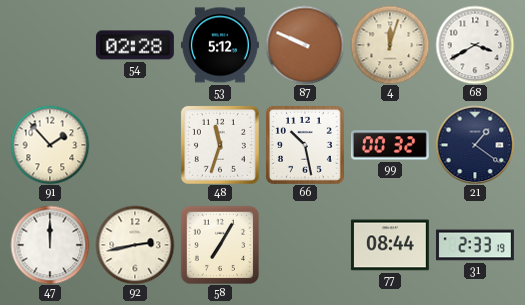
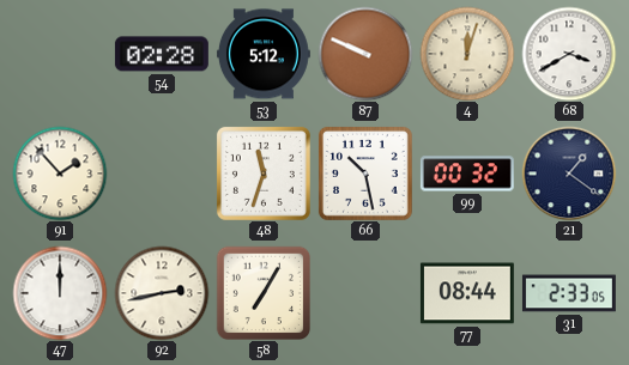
31: 2:33:19 -> 2:33:05 (569, 293)
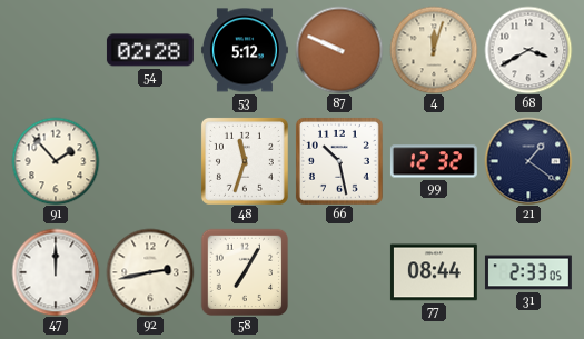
99: 00:32 -> 12:32 (434, 161)
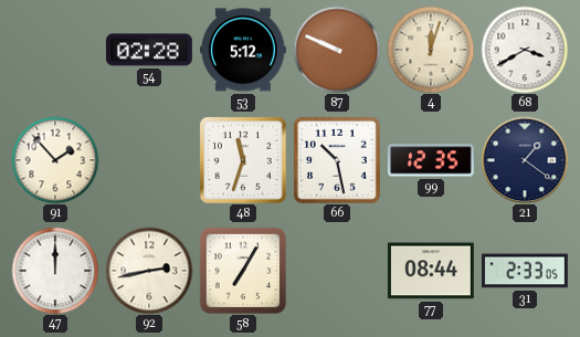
99: 12:32 -> 12:35 (431, 160)
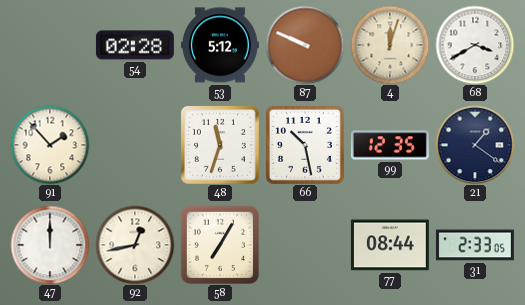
92: 2:43 -> 12:43 (135, 245)
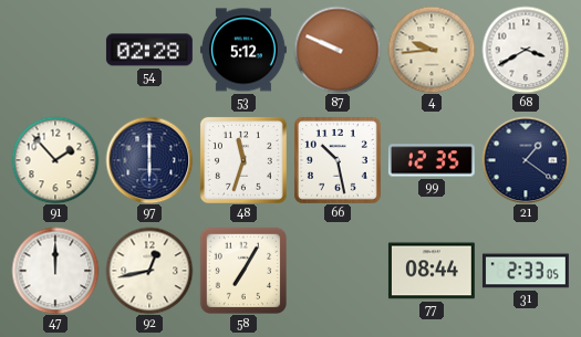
4: 12:03 -> 9:44 (432, 50)
97: none -> 6:00 (149, 160)
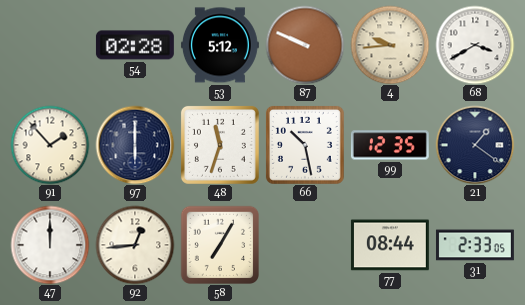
92: 12:43 -> 12:44 (135, 245)
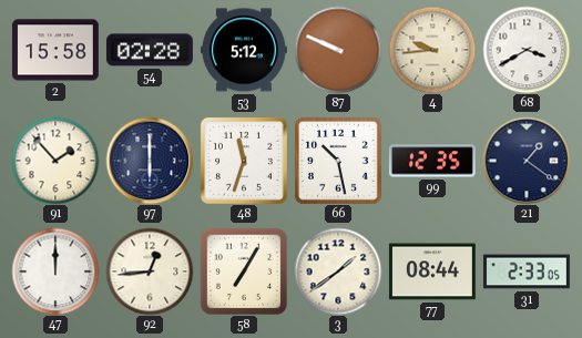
2: none -> 15:58 (55, 50)
3: none -> 1:39 (338, 272)
